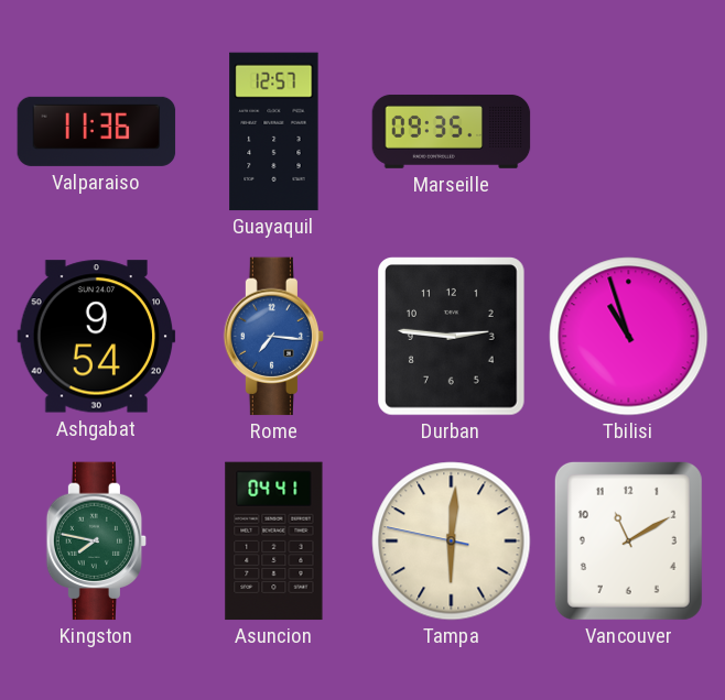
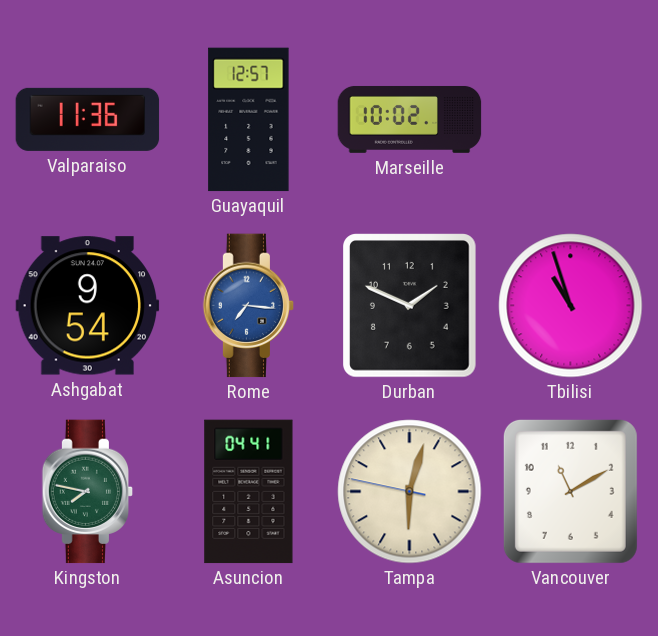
Marseille: 09:35 -> 10:02 (410, 119)
Durban: 2:46 -> 1:49 (410, 306)
Tampa: 6:00 -> 6:02 (410, 492)
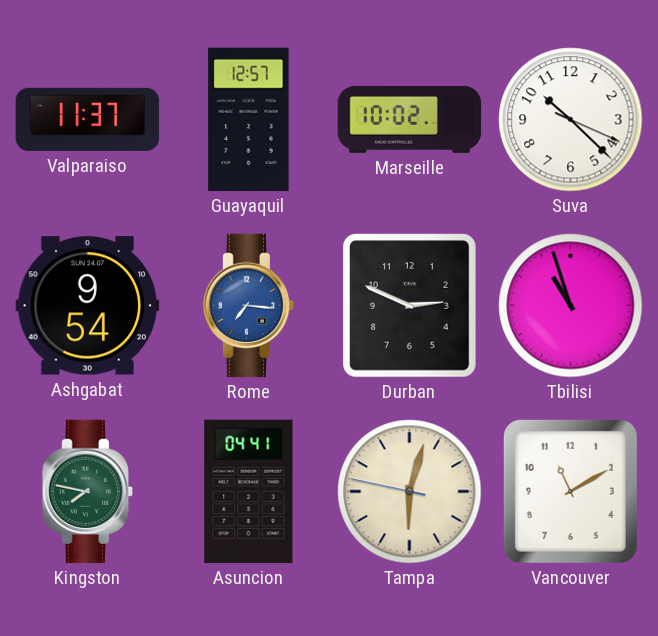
Valparaiso: 11:36 -> 11:37 (88, 119)
Suva: none -> 10:22 (571, 120)
Durban: 1:49 -> 2:49 (410, 306)
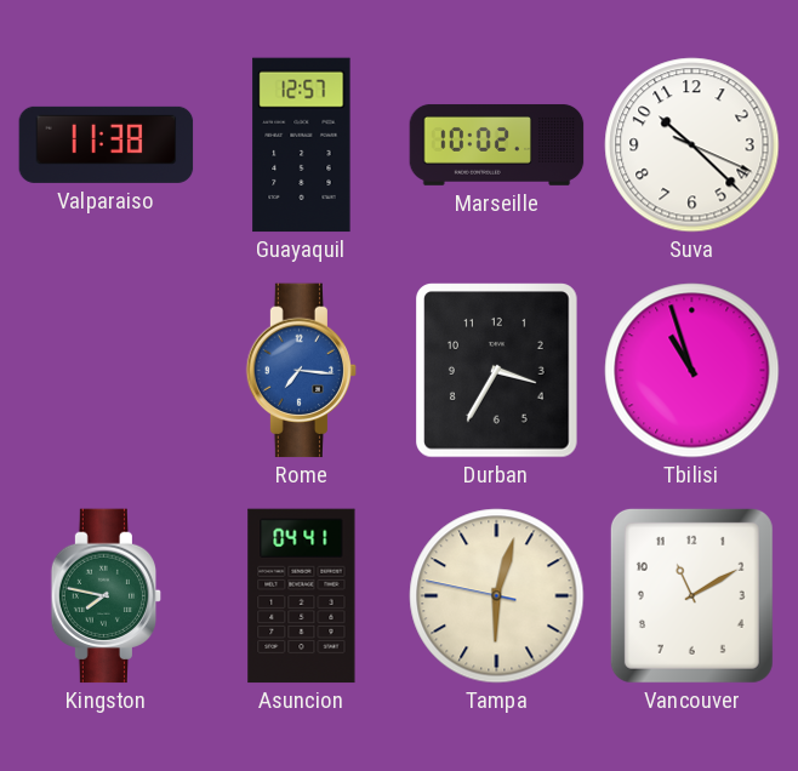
Valparaiso: 11:37 -> 11:38 (107, 144)
Ashgabat: 9:54 -> none (88, 306)
Durban: 2:49 -> 3:35 (497, 371)
